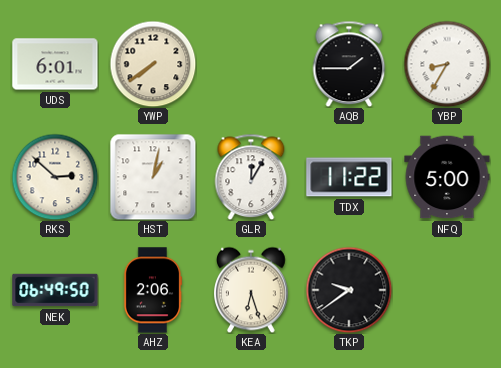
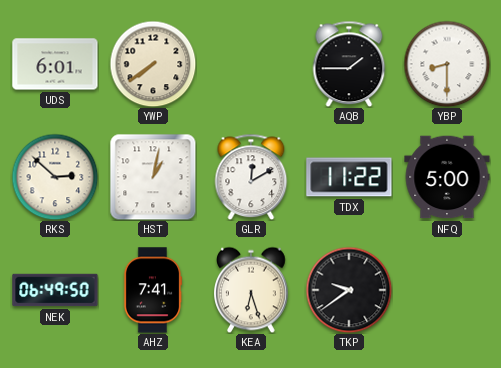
YBP: 8:35 -> 8:30 (447, 64)
GLR: 12:05 -> 12:10 (251, 177)
AHZ: 2:06 -> 7:41 (153, 290)
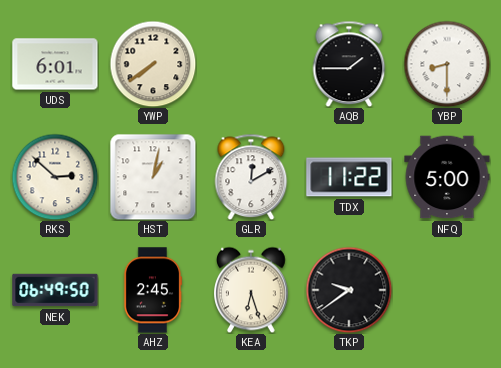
AHZ: 7:41 -> 2:45 (153, 290)
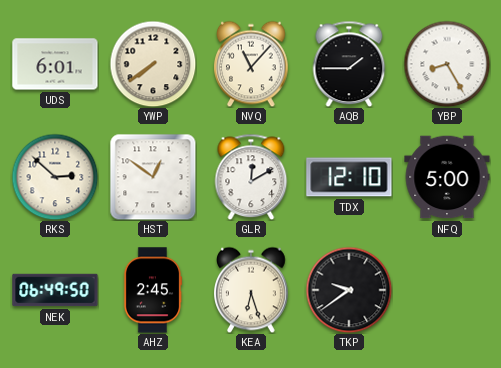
NVQ: none -> 11:07 (252, 64)
YBP: 8:30 -> 8:25 (447, 64)
HST: 1:02 -> 12:51 (153, 177)
TDX: 11:22 -> 12:10 (349, 177)
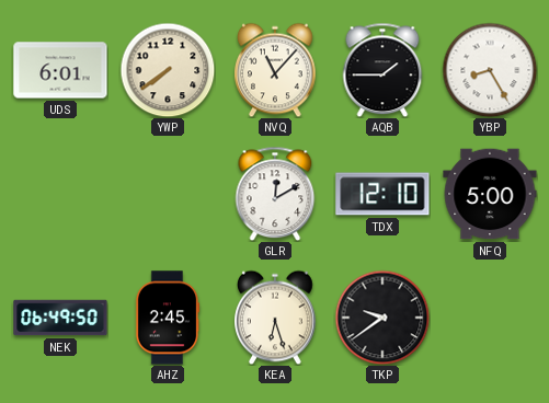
RKS: 2:52 -> none (55, 177)
HST: 12:51 -> none (153, 177)
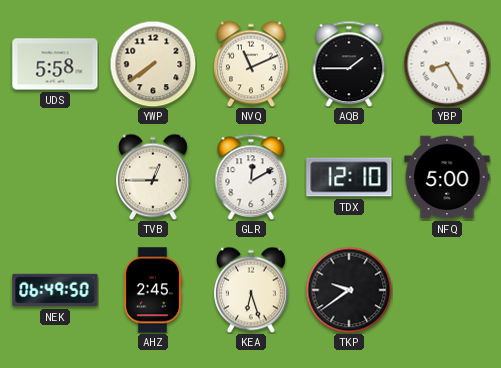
UDS: 6:01 -> 5:58 (55, 64)
NVQ: 11:07 -> 11:11 (252, 64)
TVB: none -> 12:45 (154, 177)
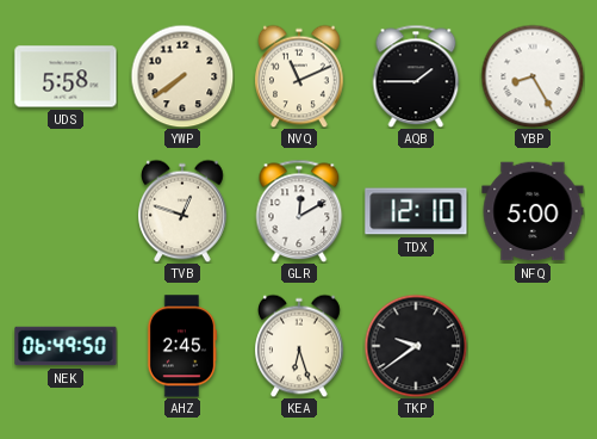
TVB: 12:45 -> 12:48 (184, 211)
